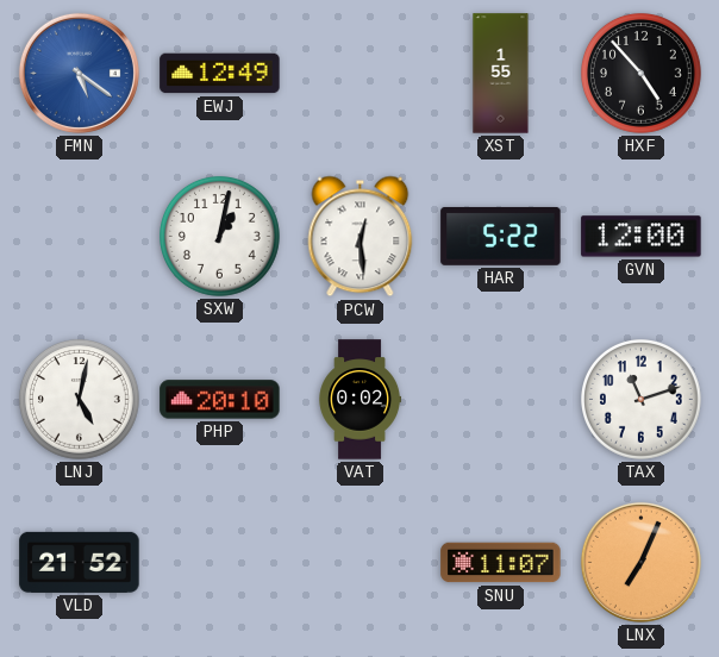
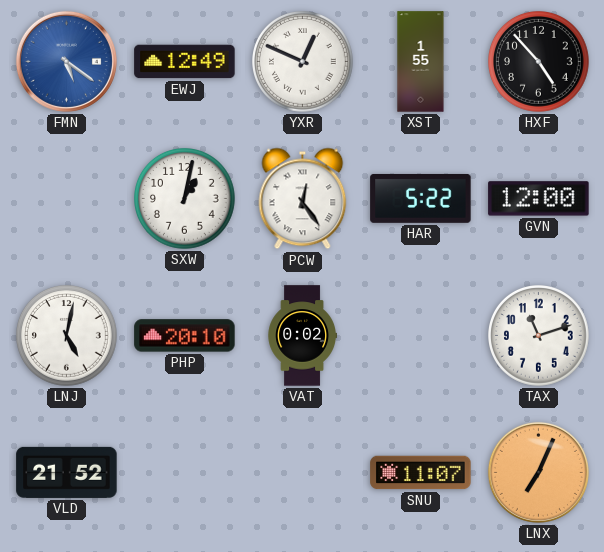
YXR: none -> 12:49 (303, 62)
PCW: 12:29 -> 12:24 (303, 199)
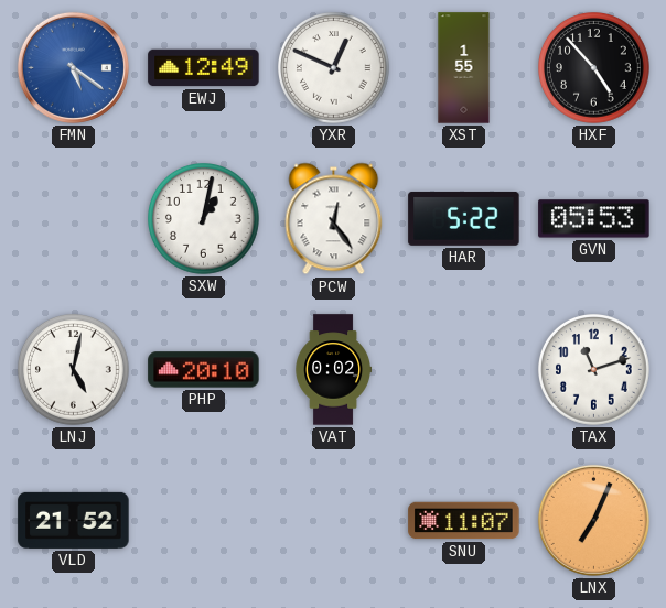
GVN: 12:00 -> 05:53 (594, 219)
